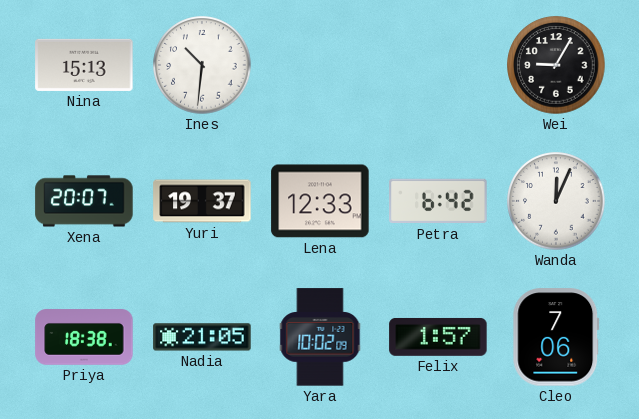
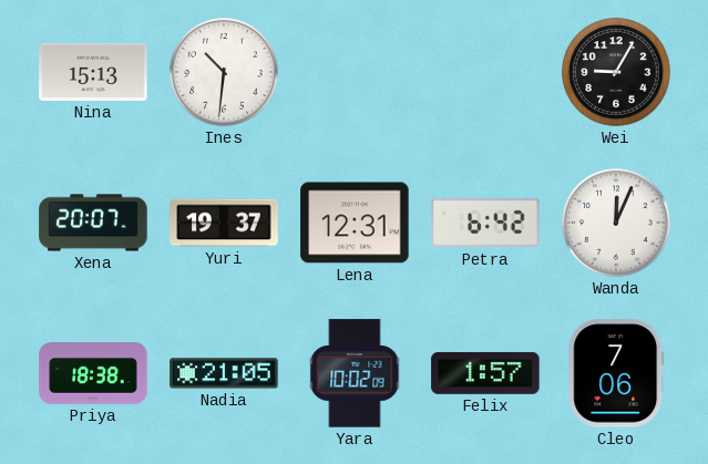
Lena: 12:33 -> 12:31 (355, 223)
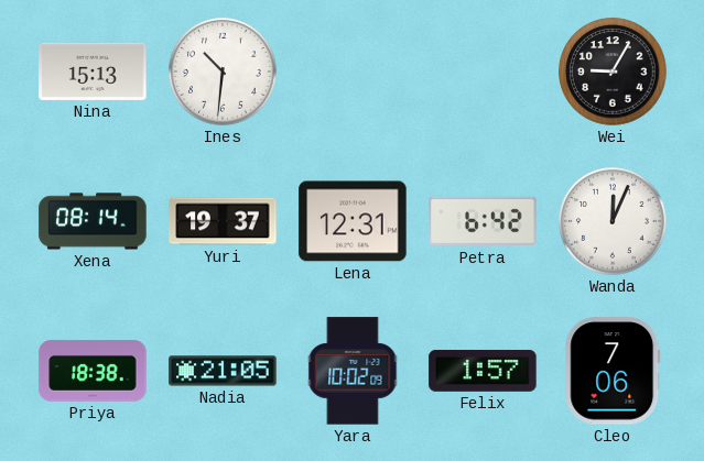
Xena: 20:07 -> 08:14 (93, 221)
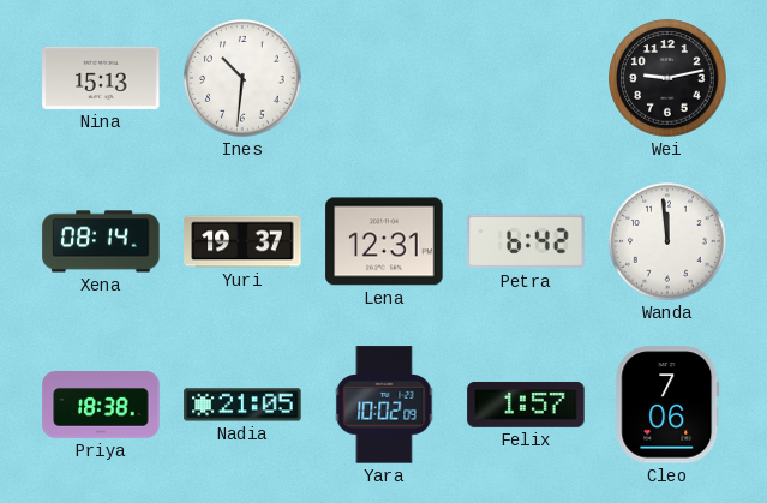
Wei: 9:05 -> 9:13 (667, 78)
Wanda: 12:04 -> 11:59 (667, 241)
